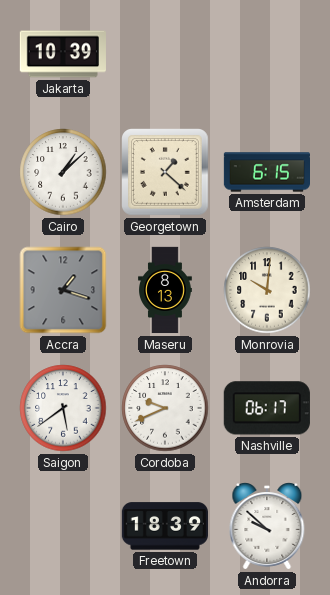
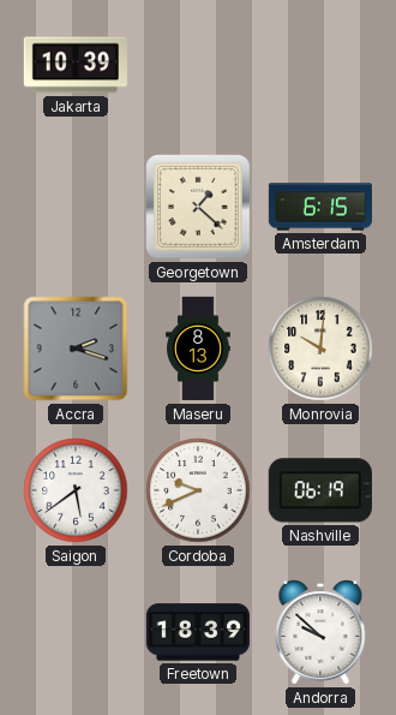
Cairo: 1:08 -> none (63, 172)
Accra: 1:18 -> 2:18 (76, 348)
Nashville: 06:17 -> 06:19 (320, 490)
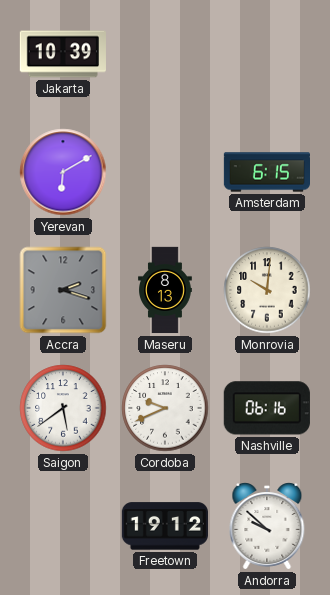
Yerevan: none -> 6:10 (63, 172)
Georgetown: 1:22 -> none (199, 208)
Nashville: 06:19 -> 06:16 (267, 408)
Freetown: 18:39 -> 19:12 (165, 526)
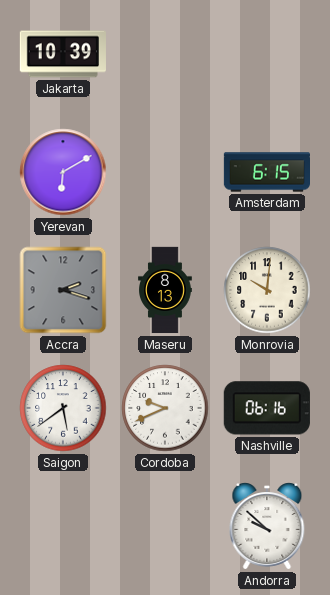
Freetown: 19:12 -> none (165, 526)
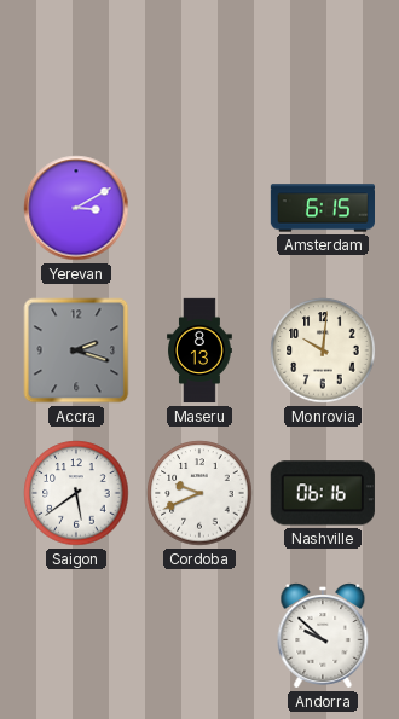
Jakarta: 10:39 -> none (63, 54)
Yerevan: 6:10 -> 3:10 (76, 208)
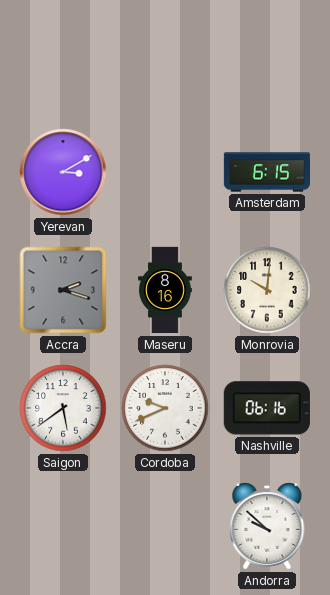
Maseru: 8:13 -> 8:16 (165, 290)
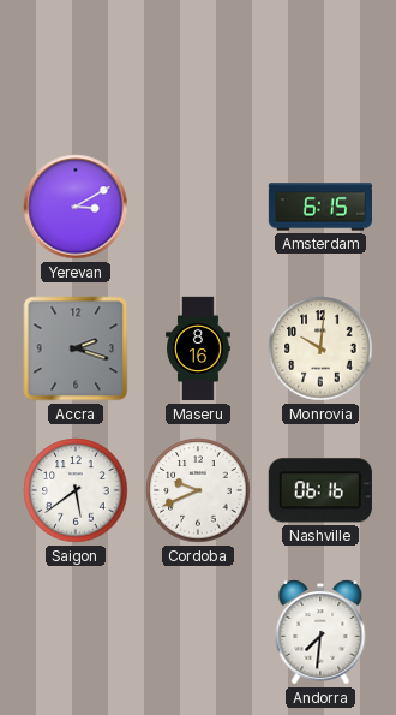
Andorra: 9:52 -> 7:31 (320, 632)
